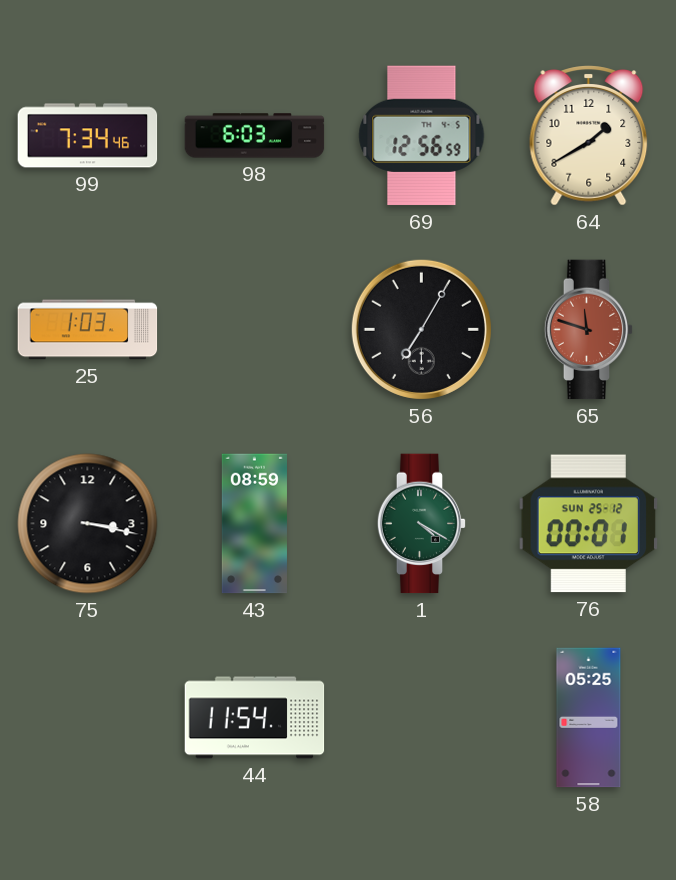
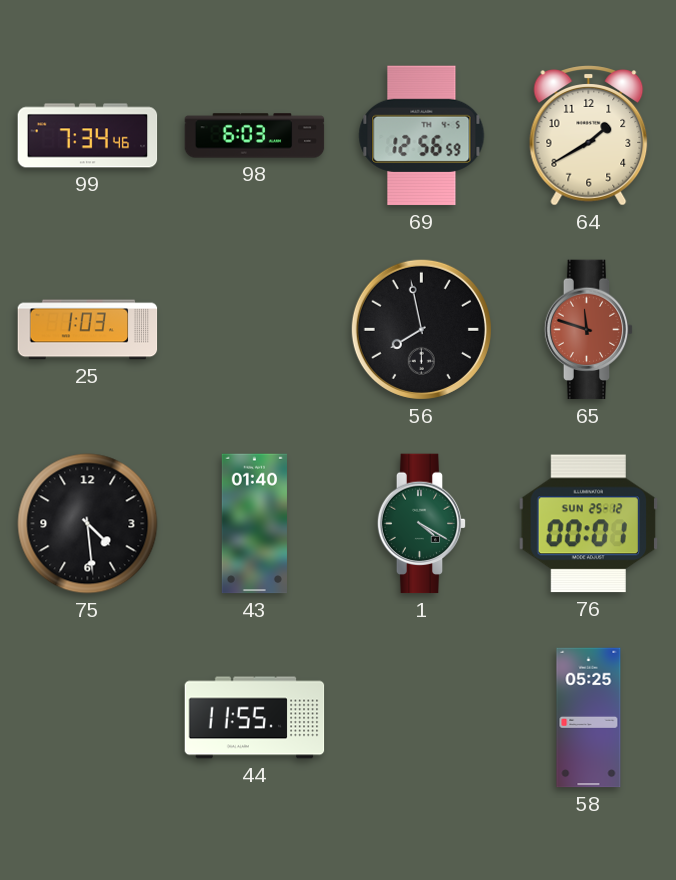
56: 7:05 -> 7:58 (421, 329)
75: 3:17 -> 4:29 (88, 524)
43: 08:59 -> 01:40 (254, 524)
44: 11:54 -> 11:55 (255, 718)
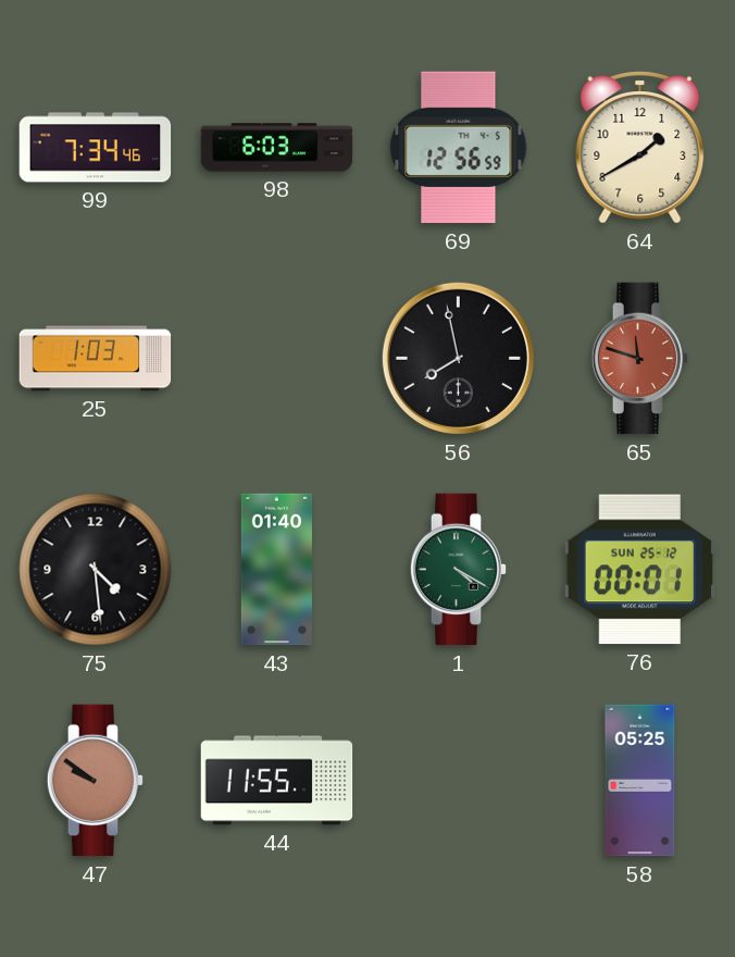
47: none -> 9:51 (96, 781)
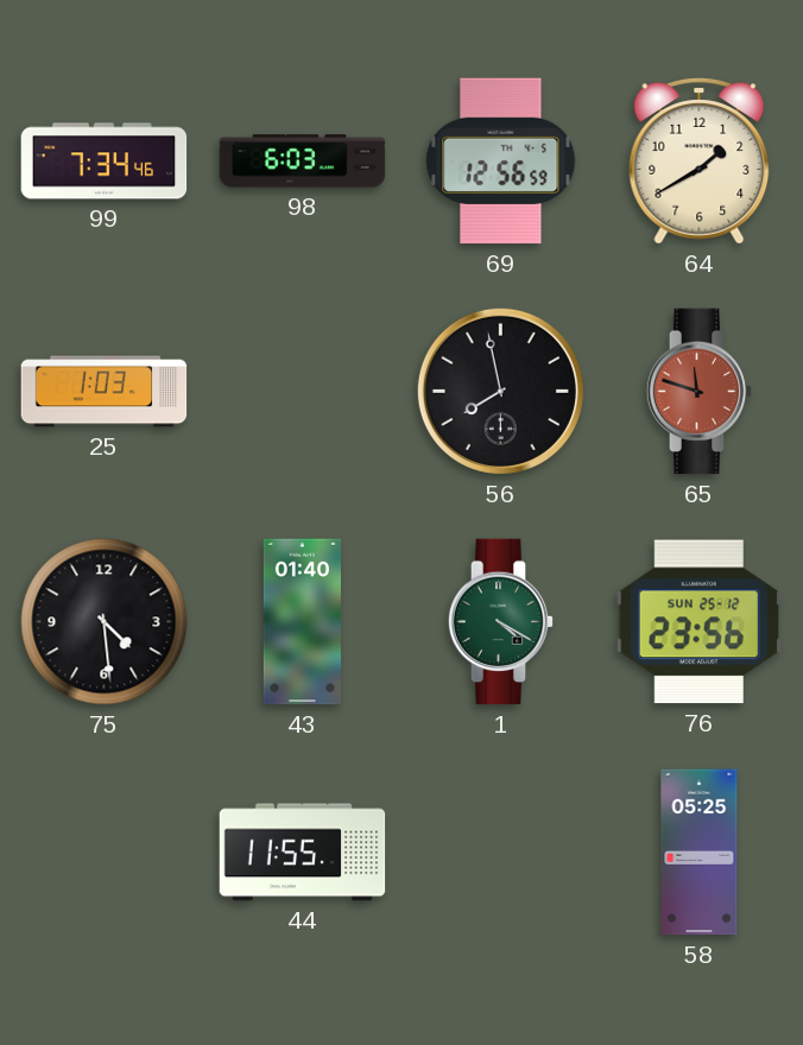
76: 00:01 -> 23:56 (698, 622)
47: 9:51 -> none (96, 781)
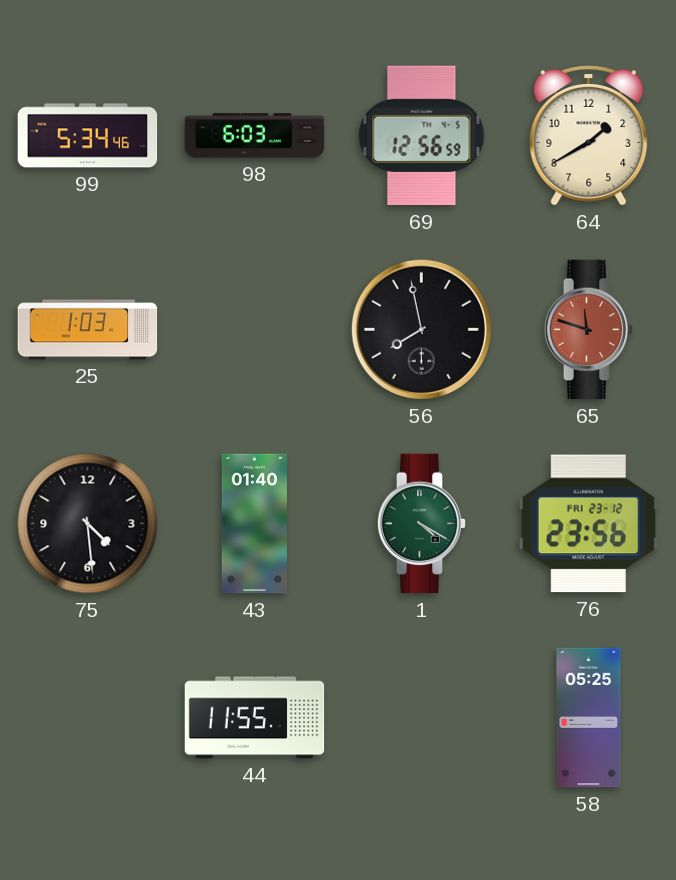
99: 7:34 -> 5:34 (88, 136)
76 date: SUN 25-12 -> FRI 23-12 (588, 524)
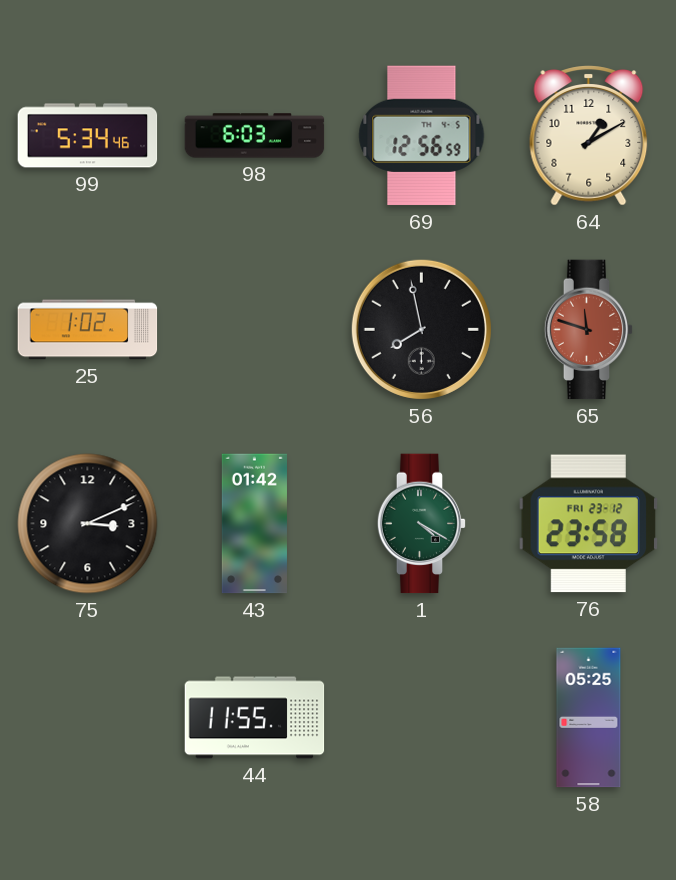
64: 1:40 -> 1:10 (589, 136)
25: 1:03 -> 1:02 (88, 330)
75: 4:29 -> 3:11 (88, 524)
43: 01:40 -> 01:42 (254, 524)
76: 23:56 -> 23:58 (588, 524)
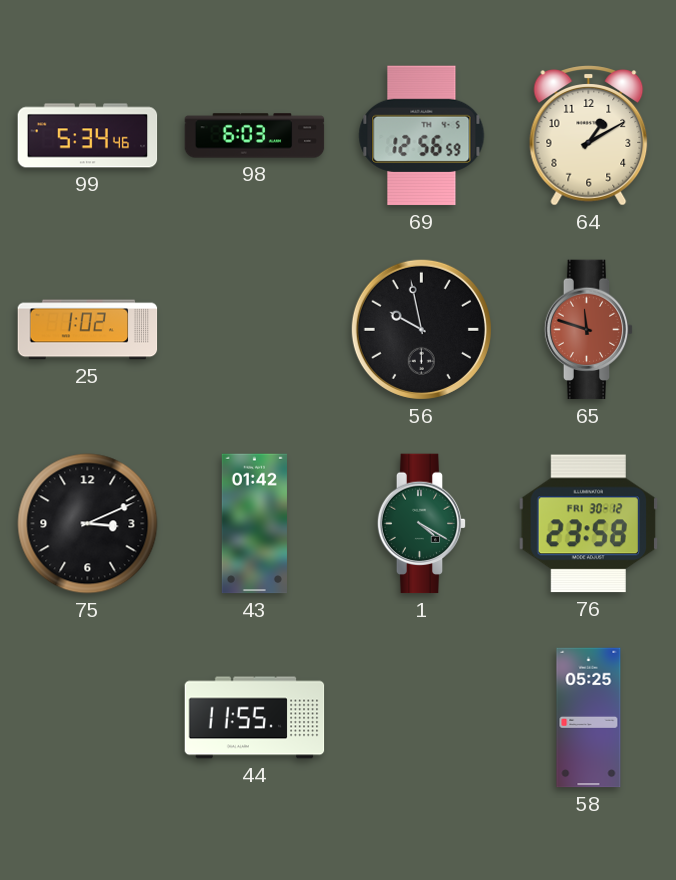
56: 7:58 -> 9:58 (421, 329)
76 date: FRI 23-12 -> FRI 30-12 (588, 524)
